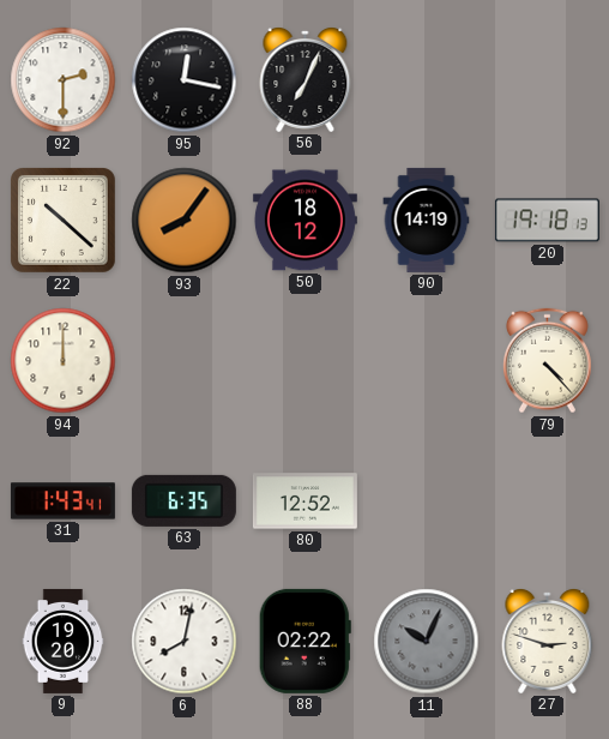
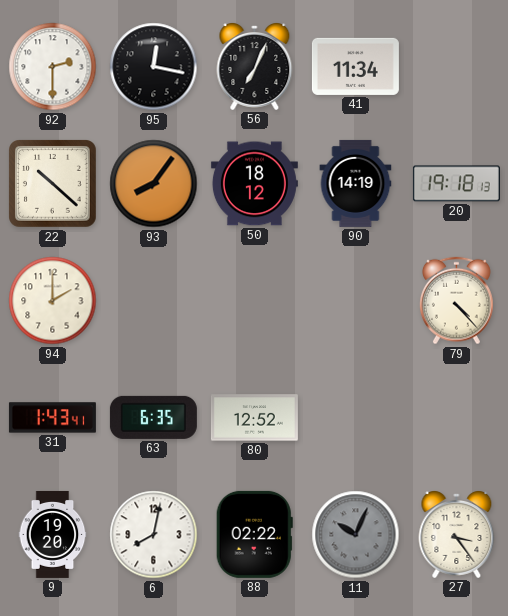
41: none -> 11:34 (355, 66)
94: 12:00 -> 2:00 (53, 301)
27: 2:48 -> 3:24 (457, 535)
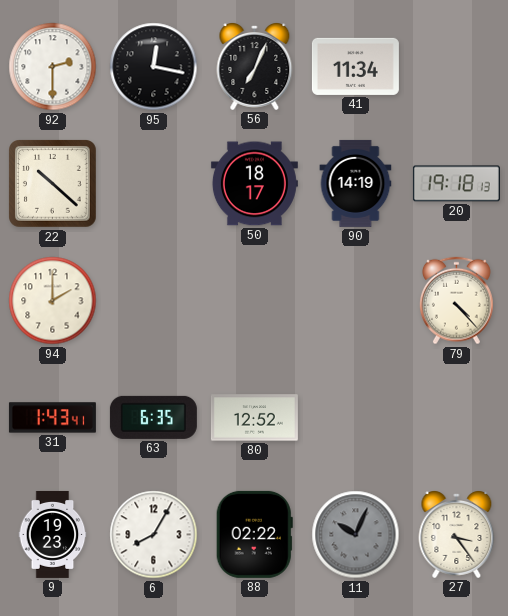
93: 8:06 -> none (154, 184)
50: 18:12 -> 18:17 (254, 184)
9: 19:20 -> 19:23 (53, 534)
6: 8:02 -> 8:05 (154, 535)
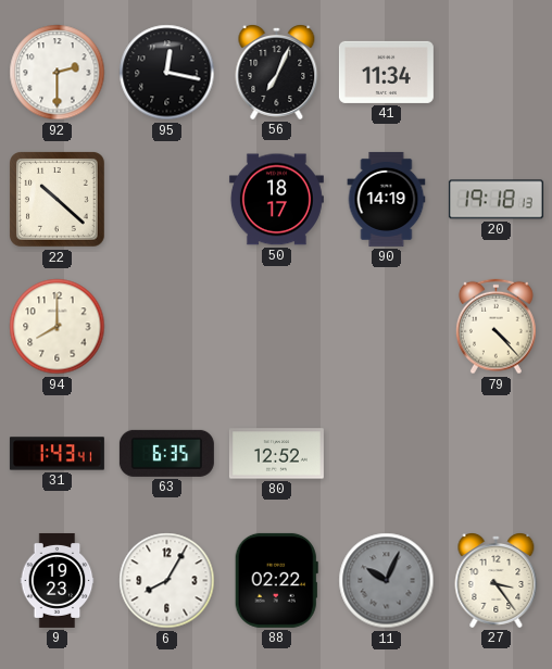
94: 2:00 -> 8:00 (58, 327)
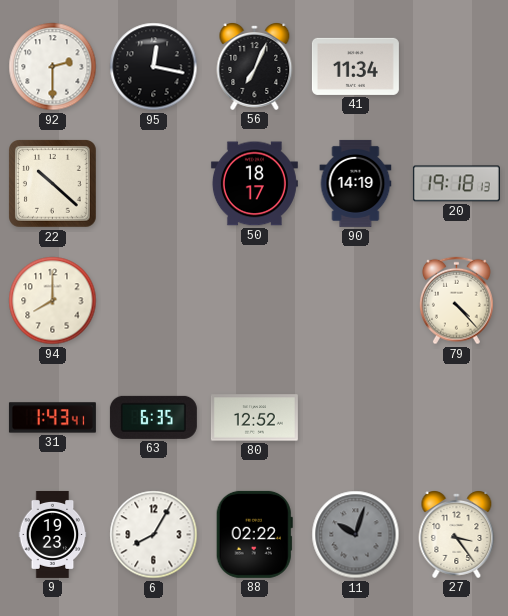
11: 10:04 -> 10:03 (356, 535)
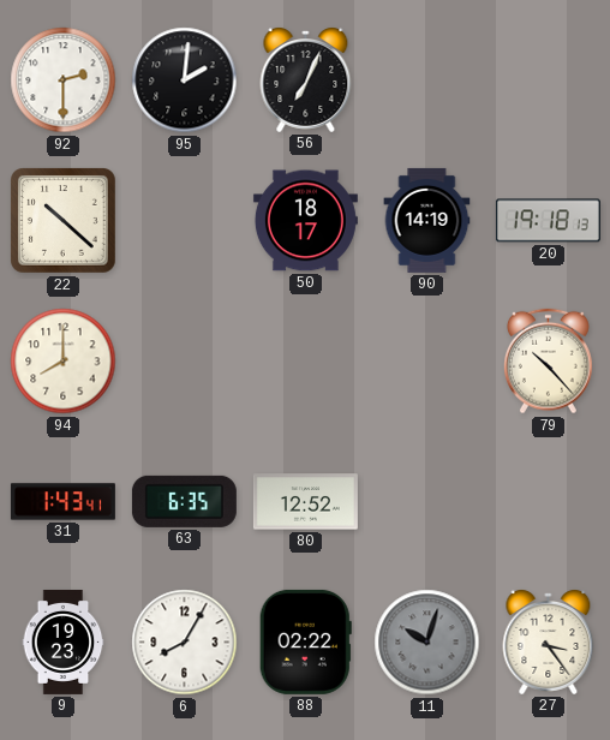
95: 12:17 -> 2:01 (185, 80)
41: 11:34 -> none (355, 66)
79: 4:23 -> 10:23 (549, 362)
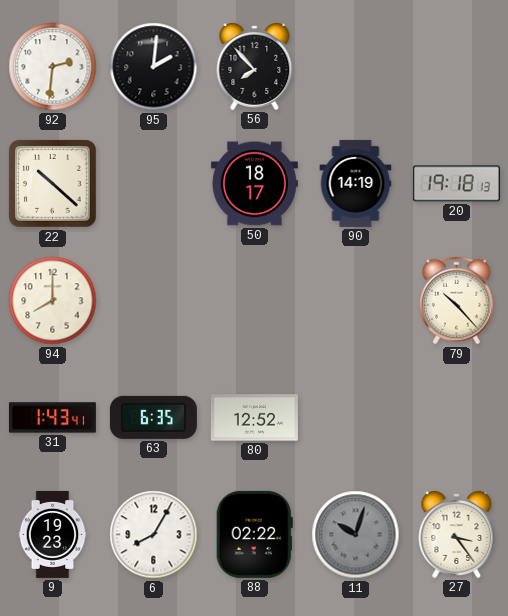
92: 2:30 -> 2:31 (53, 67)
56: 7:04 -> 7:53 (255, 67)
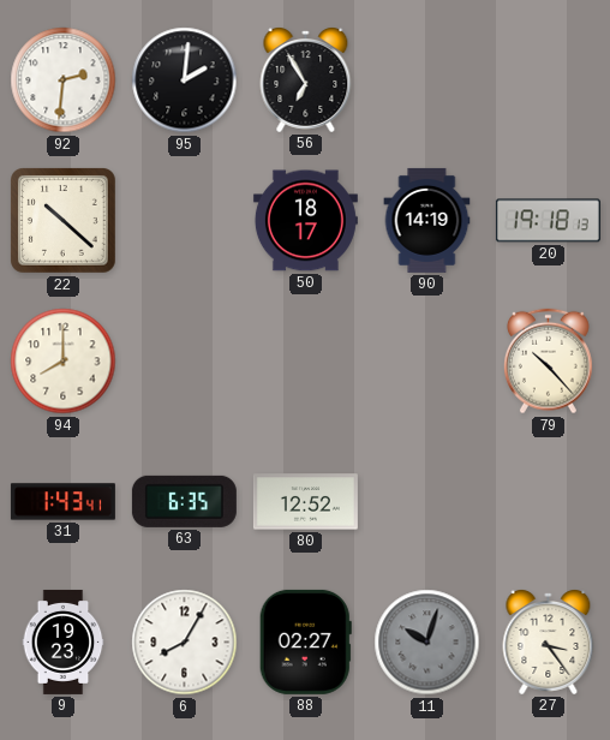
56: 7:53 -> 6:55 (306, 80)
88: 02:22 -> 02:27 (305, 641)
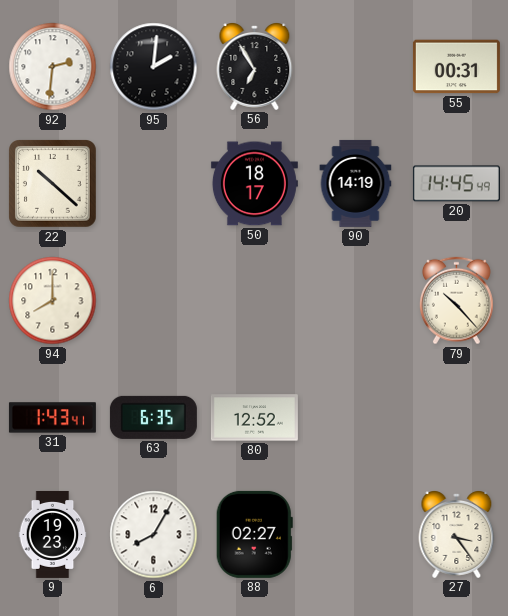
55: none -> 00:31 (456, 67)
20: 19:18 -> 14:45 (456, 184)
11: 10:03 -> none (427, 643)
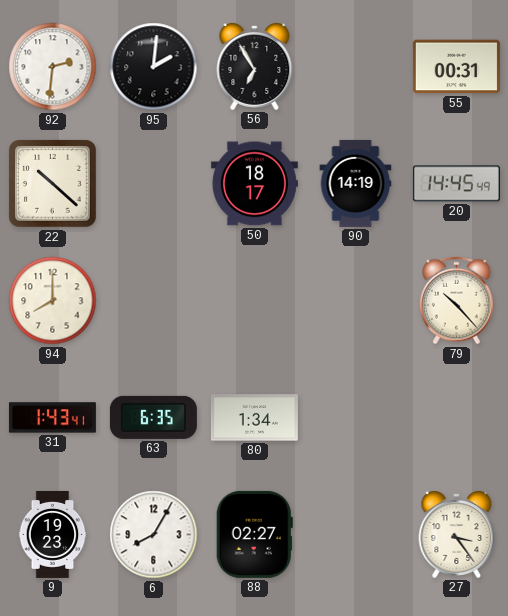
80: 12:52 -> 1:34 (254, 418)
